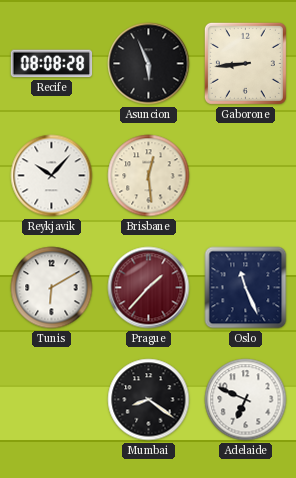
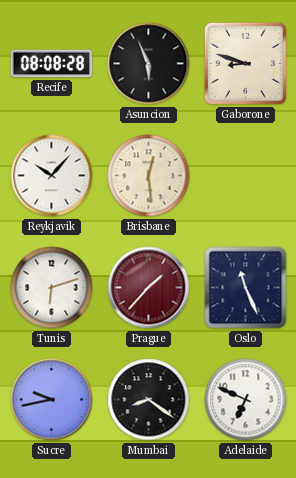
Gaborone: 8:44 -> 8:48 (245, 63)
Tunis: 6:10 -> 6:12 (52, 288)
Sucre: none -> 9:43 (52, 400)
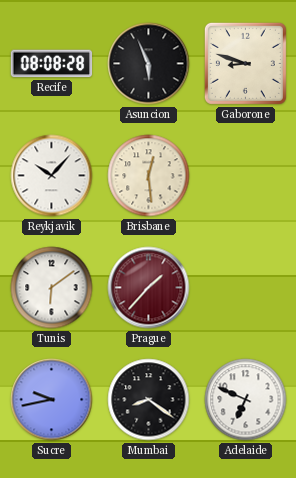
Tunis: 6:12 -> 6:09 (52, 288)
Oslo: 11:26 -> none (246, 288)
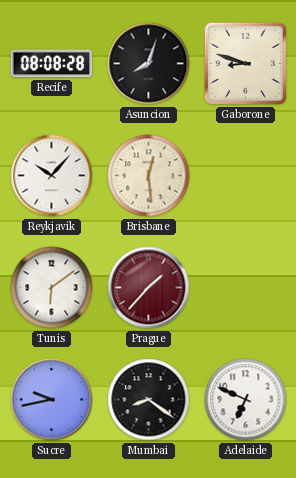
Asuncion: 5:56 -> 8:03 (149, 64)
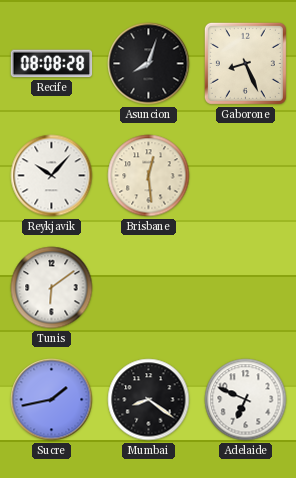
Gaborone: 8:48 -> 8:26 (245, 63)
Prague: 1:37 -> none (149, 288)
Sucre: 9:43 -> 1:43 (52, 400)
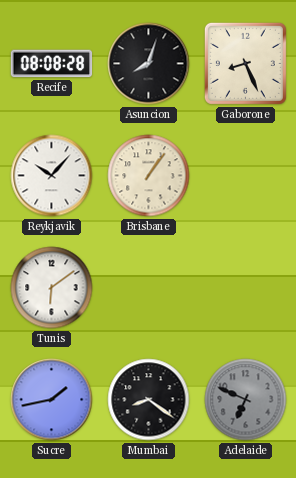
Brisbane: 12:29 -> 1:06 (149, 176)
Adelaide dial: white -> grey (246, 400)
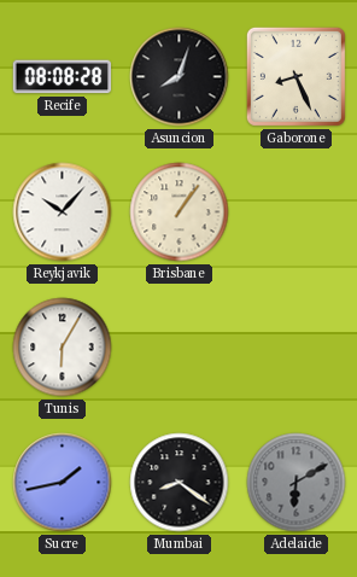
Tunis: 6:09 -> 6:05 (63, 348)
Adelaide: 6:49 -> 6:10 (297, 483)
